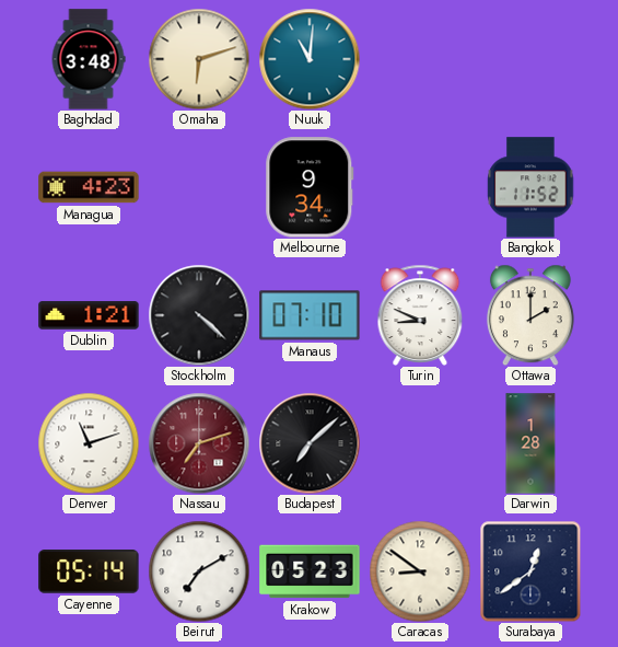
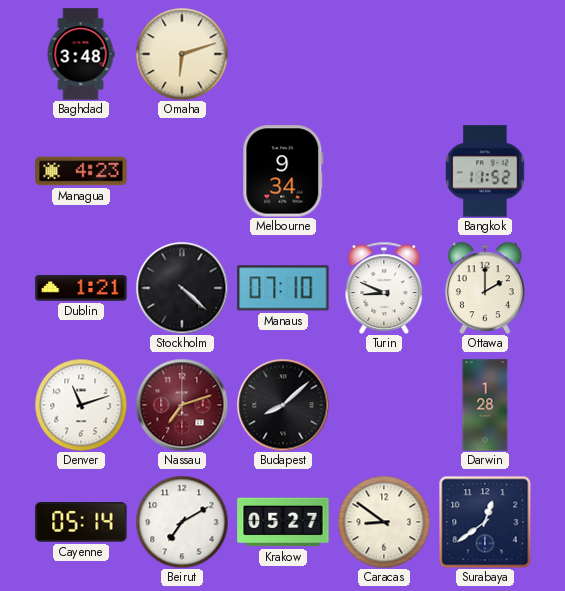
Nuuk: 11:01 -> none (310, 59)
Budapest: 7:08 -> 8:08 (283, 405)
Krakow: 05:23 -> 05:27 (283, 522)
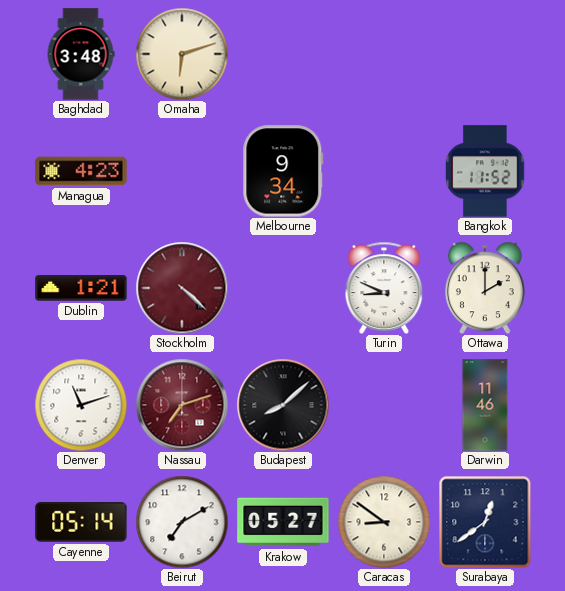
Stockholm dial: black -> burgundy (182, 288)
Manaus: 07:10 -> none (283, 288)
Darwin: 1:28 -> 11:46 (485, 405)
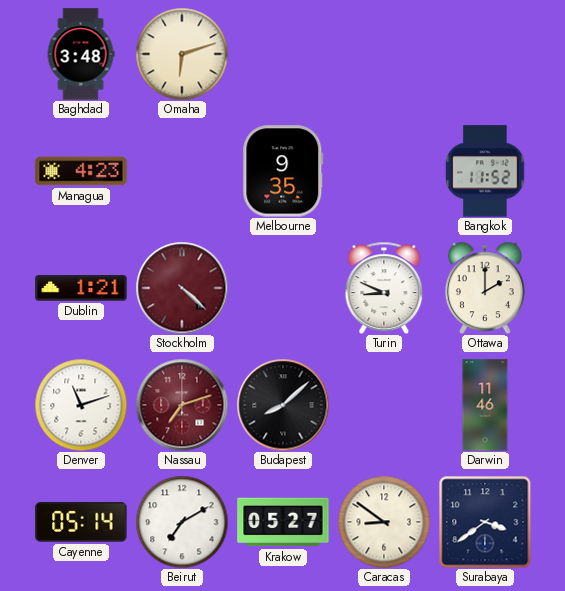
Melbourne: 9:34 -> 9:35 (283, 171)
Surabaya: 12:39 -> 3:39 (485, 522)
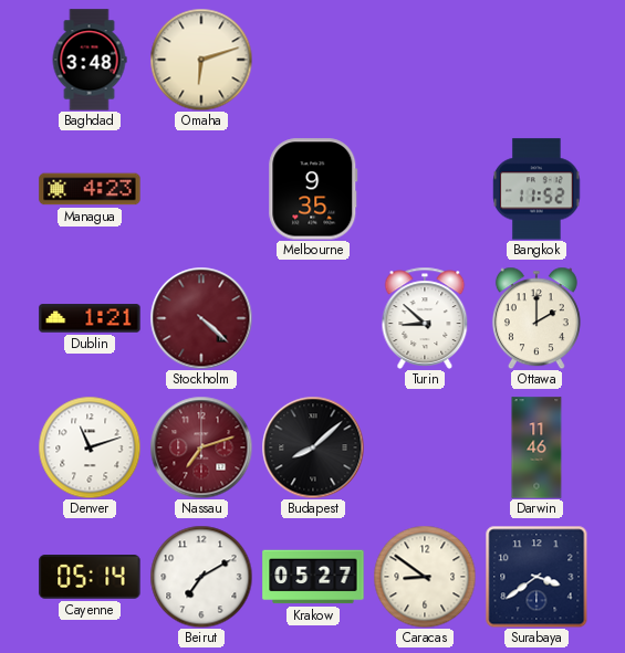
Turin: 8:49 -> 8:52 (425, 318)
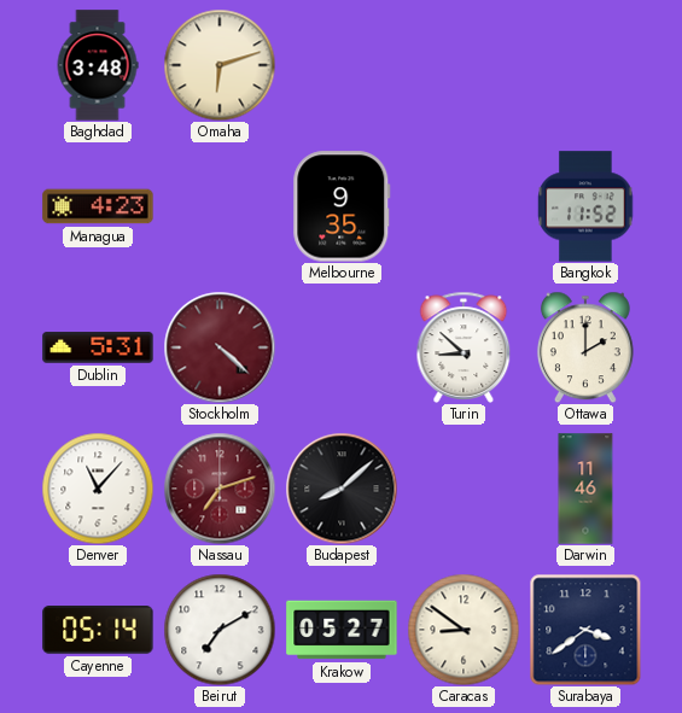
Dublin: 1:21 -> 5:31 (98, 347)
Denver: 11:12 -> 11:07 (98, 489)
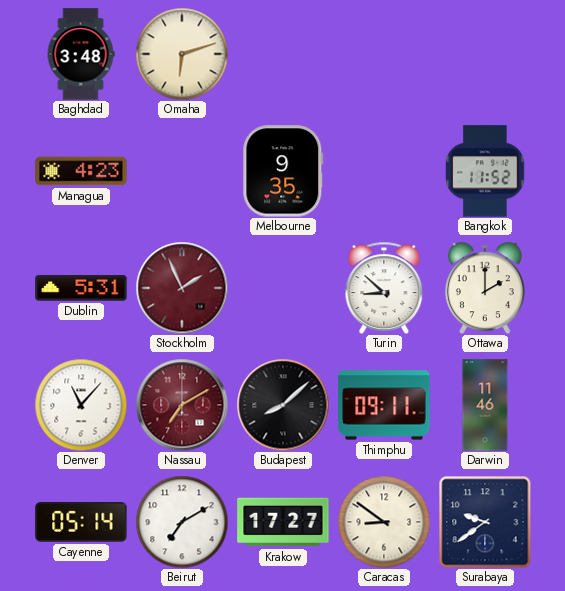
Stockholm: 4:22 -> 1:56 (182, 288)
Nassau: 7:12 -> 7:10 (182, 405)
Thimphu: none -> 09:11 (384, 405)
Krakow: 05:27 -> 17:27 (283, 522)
Surabaya: 3:39 -> 9:39 (485, 522)
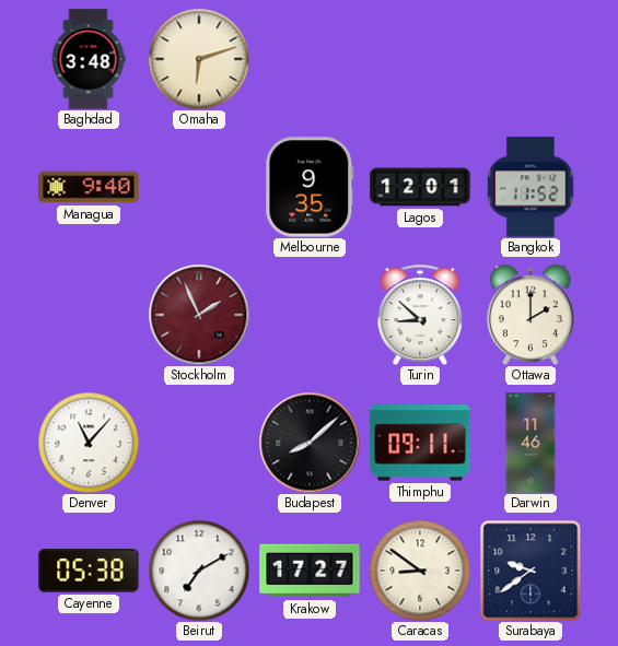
Managua: 4:23 -> 9:40 (89, 187)
Lagos: none -> 12:01 (420, 187)
Dublin: 5:31 -> none (81, 288)
Nassau: 7:10 -> none (182, 405)
Cayenne: 05:14 -> 05:38 (89, 572)
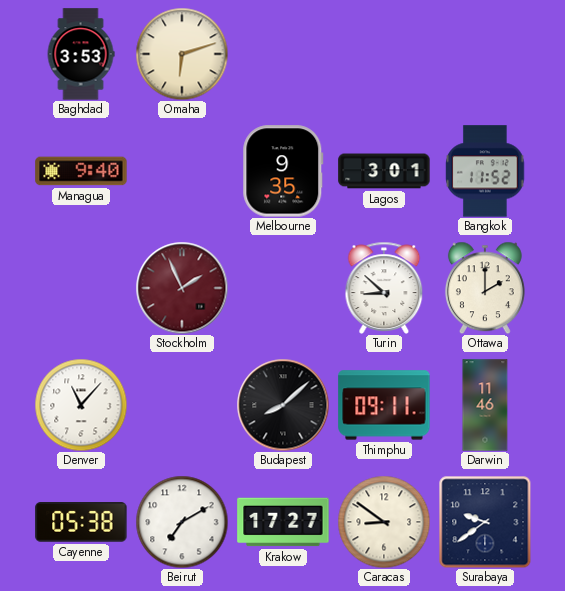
Baghdad: 3:48 -> 3:53 (81, 54)
Lagos: 12:01 -> 3:01 (384, 171)
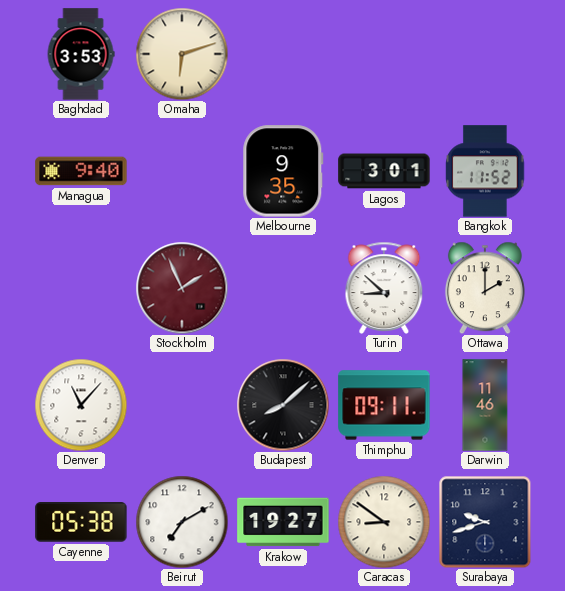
Krakow: 17:27 -> 19:27 (283, 522)
Surabaya: 9:39 -> 9:42 (485, 522)
